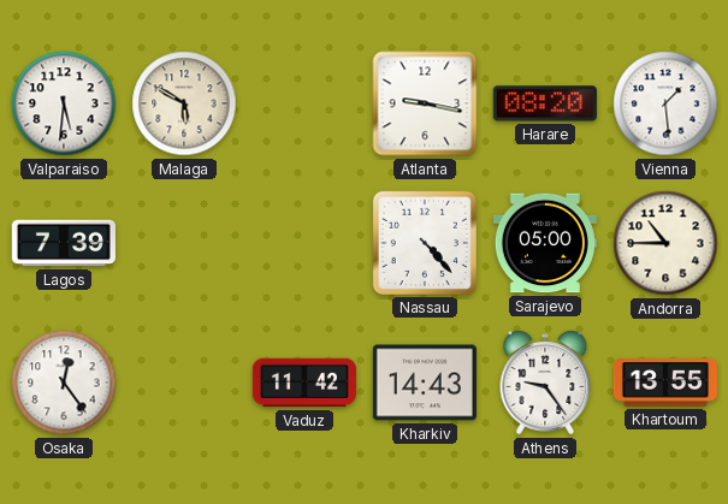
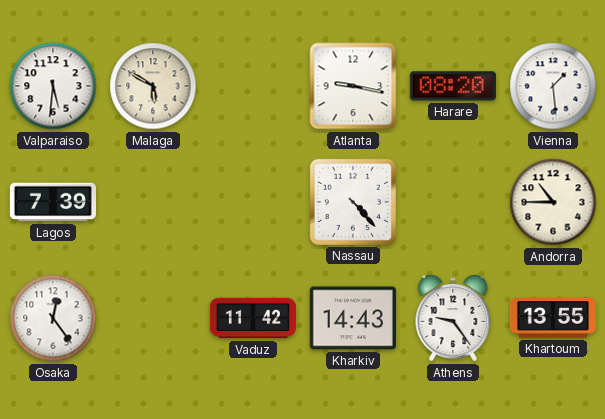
Sarajevo: 05:00 -> none (545, 243)
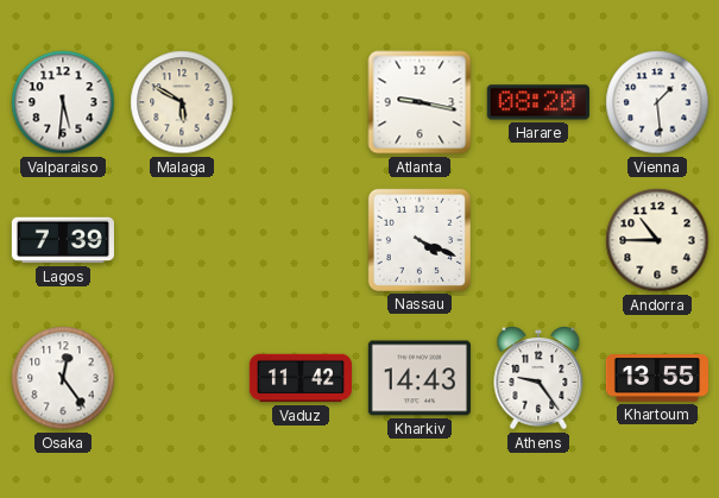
Nassau: 4:23 -> 4:19 (420, 240)
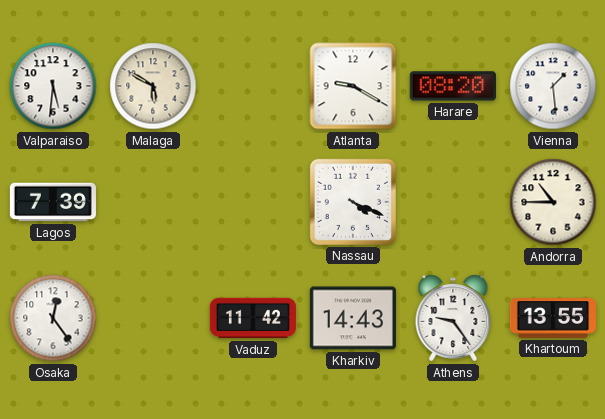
Atlanta: 9:17 -> 9:20 (353, 86)
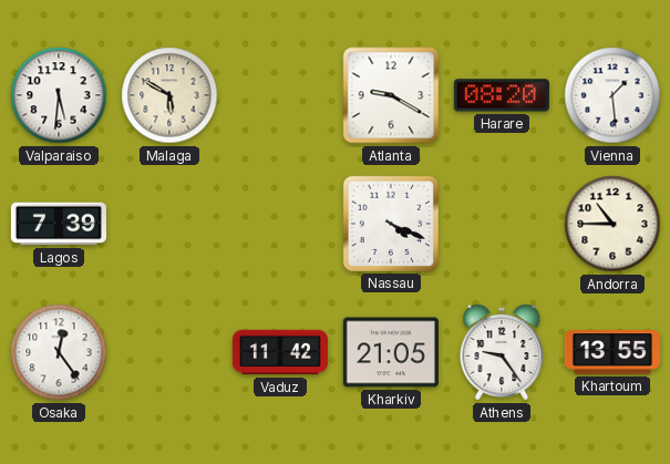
Kharkiv: 14:43 -> 21:05 (391, 352)
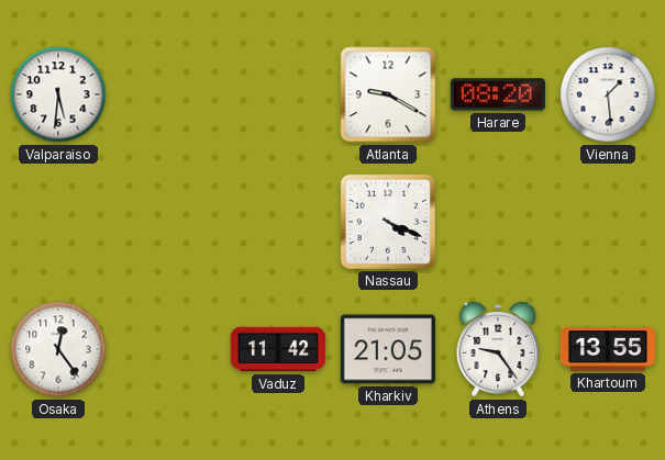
Malaga: 5:50 -> none (169, 95)
Lagos: 7:39 -> none (59, 224)
Andorra: 10:45 -> none (612, 224)
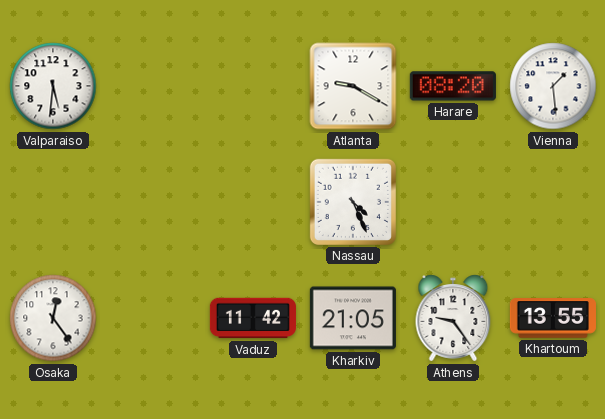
Nassau: 4:19 -> 4:26 (353, 202)
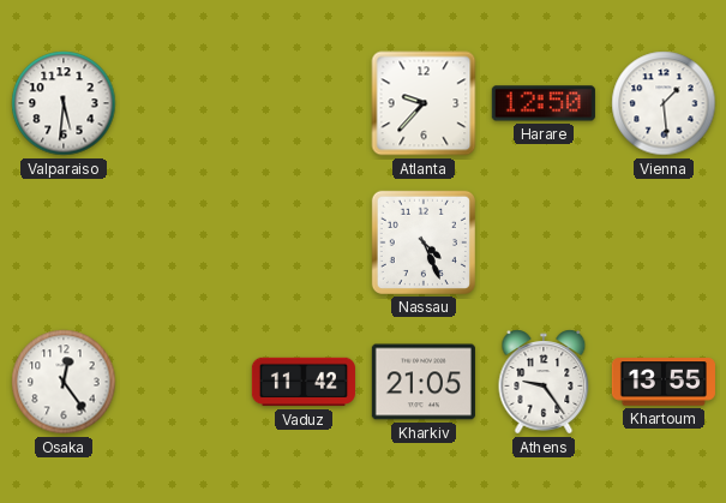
Atlanta: 9:20 -> 9:37 (424, 103)
Harare: 08:20 -> 12:50 (544, 103)
